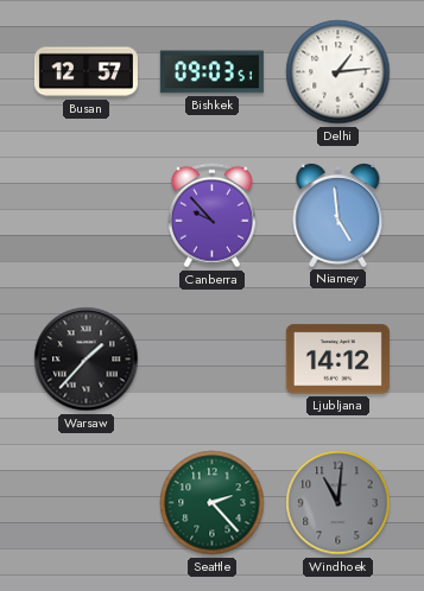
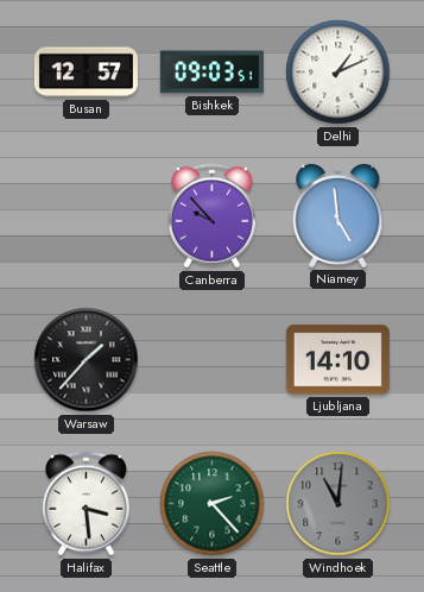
Delhi: 1:14 -> 1:11 (338, 73)
Ljubljana: 14:12 -> 14:10 (337, 360)
Halifax: none -> 3:29 (86, 504)
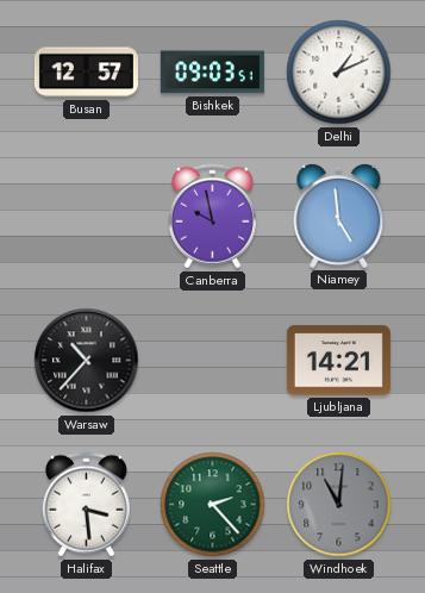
Canberra: 9:53 -> 9:58 (212, 217)
Warsaw: 1:37 -> 10:37 (87, 361)
Ljubljana: 14:10 -> 14:21 (338, 361)
